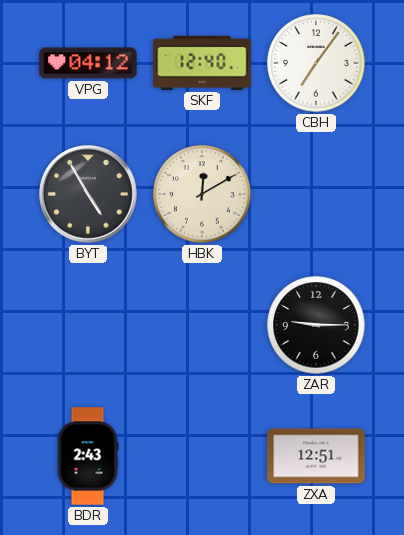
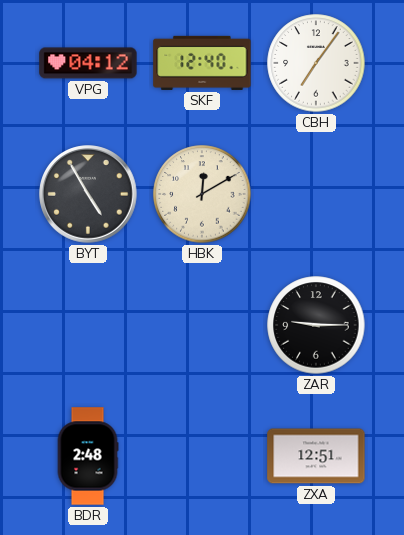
BDR: 2:43 -> 2:48 (88, 456)
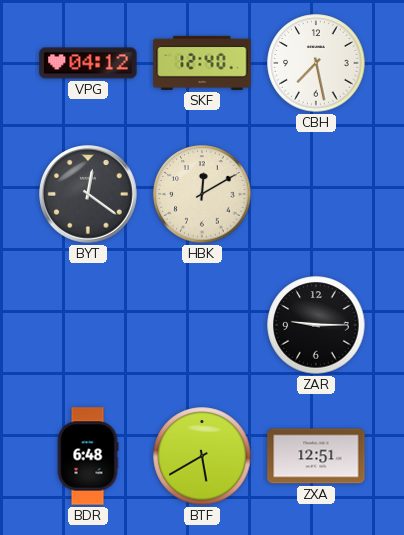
CBH: 7:06 -> 7:28 (316, 63)
BYT: 4:55 -> 12:21 (88, 194)
BDR: 2:48 -> 6:48 (88, 456)
BTF: none -> 5:40 (202, 456)
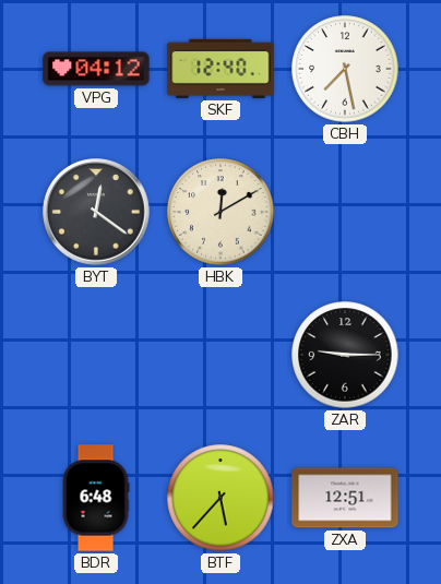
BTF: 5:40 -> 5:37 (221, 498)
